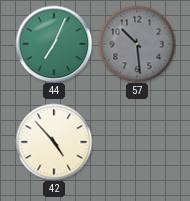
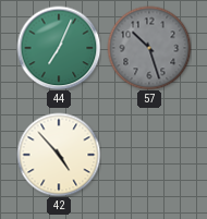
57: 10:29 -> 10:27 (149, 48)
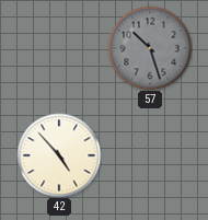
44: 7:04 -> none (59, 48)
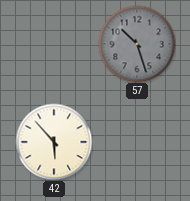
42: 4:53 -> 5:53 (54, 142)
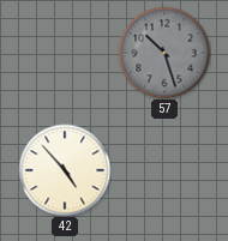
42: 5:53 -> 4:53 (65, 170)
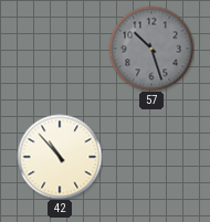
42: 4:53 -> 10:53 (60, 157)
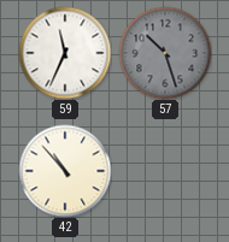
59: none -> 11:34 (65, 53)
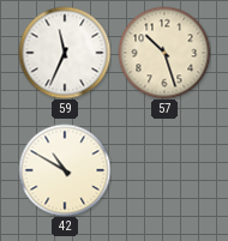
57 dial: grey -> cream (164, 53)
42: 10:53 -> 10:50 (65, 170)
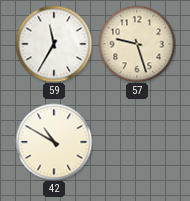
59: 11:34 -> 11:35 (54, 44)
57: 10:27 -> 9:27 (137, 44)
